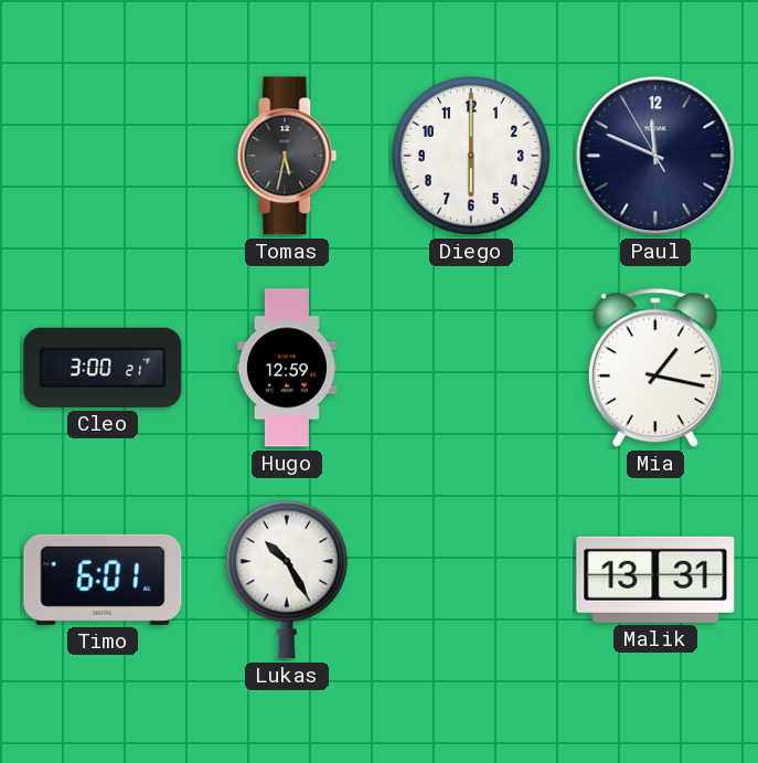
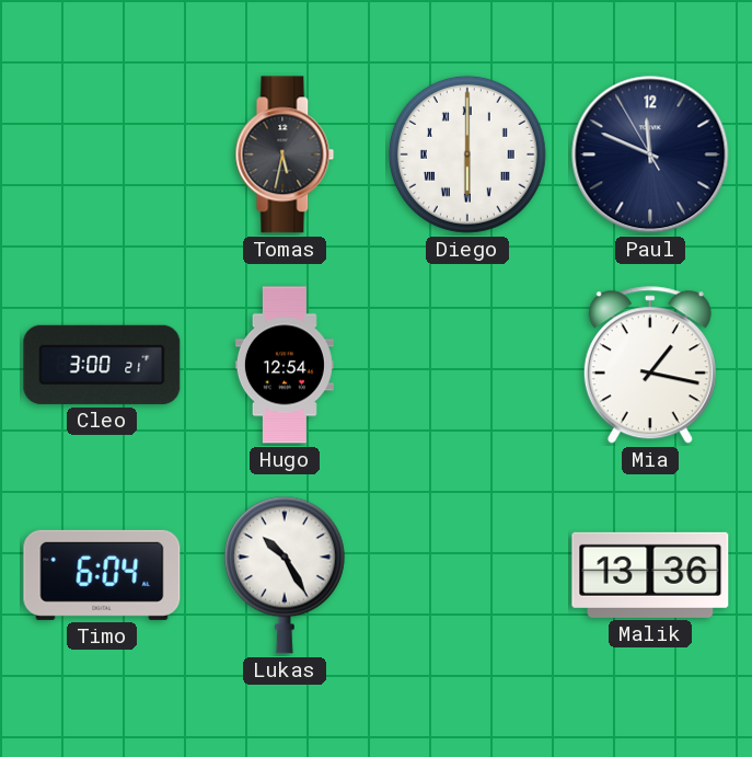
Diego numerals: Arabic -> Roman (467, 154)
Hugo: 12:59 -> 12:54 (285, 365)
Timo: 6:01 -> 6:04 (102, 575)
Malik: 13:31 -> 13:36 (650, 575)
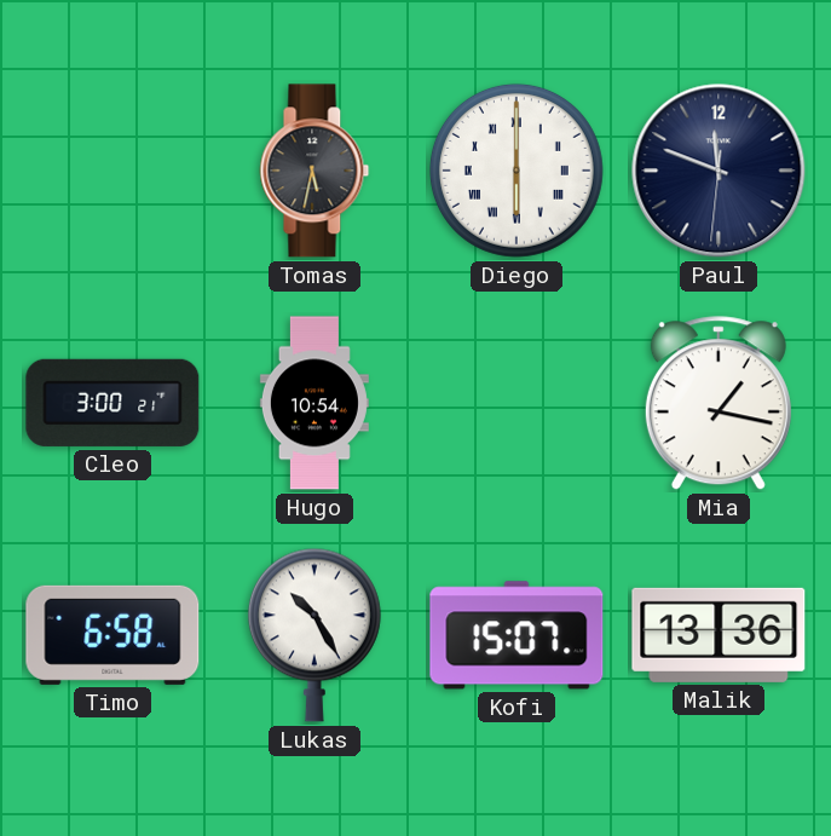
Paul: 11:48:55 -> 11:48:31 (719, 171)
Hugo: 12:54 -> 10:54 (314, 403)
Timo: 6:04 -> 6:58 (112, 635)
Kofi: none -> 15:07 (517, 635)
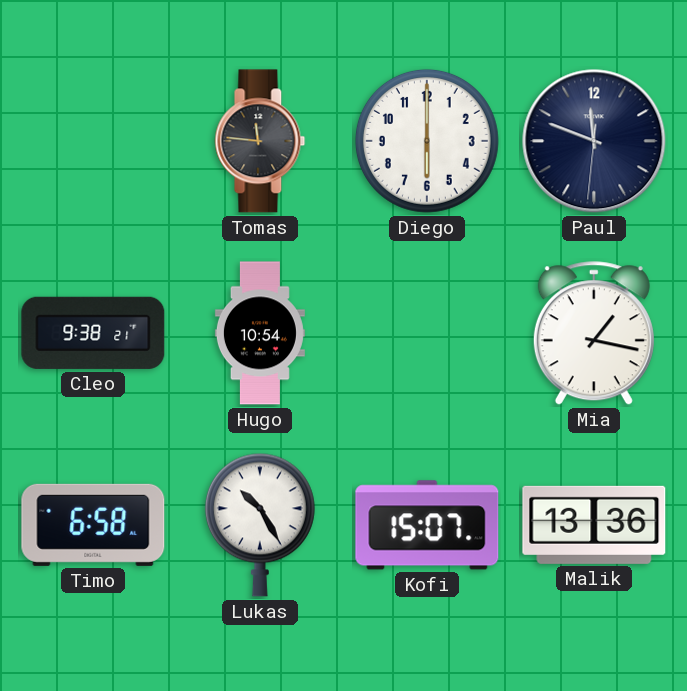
Tomas: 5:32 -> 11:46 (260, 141)
Diego numerals: Roman -> Arabic (427, 141)
Cleo: 3:00 -> 9:38 (93, 333)
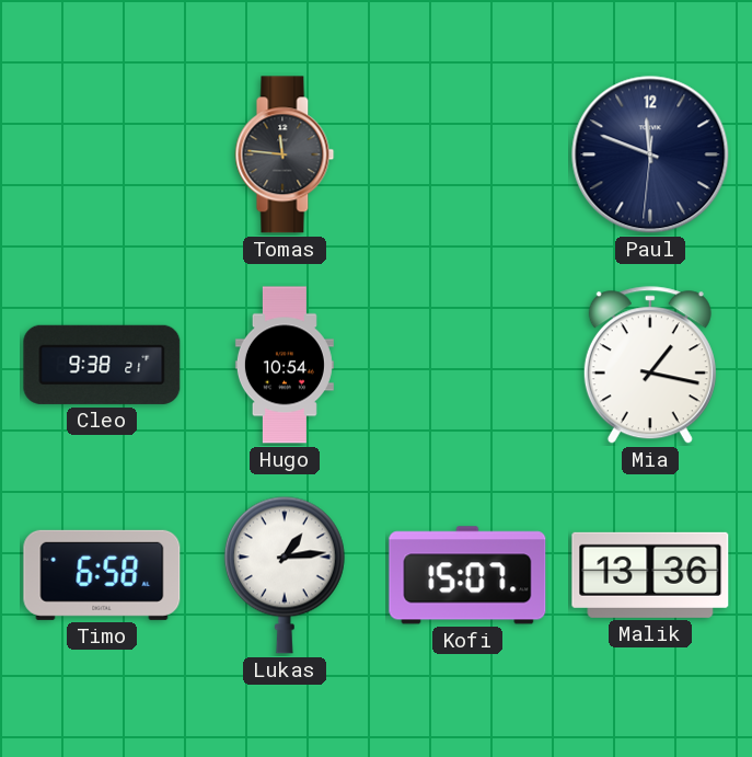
Diego: 6:00 -> none (427, 141)
Lukas: 10:25 -> 1:14 (285, 575)
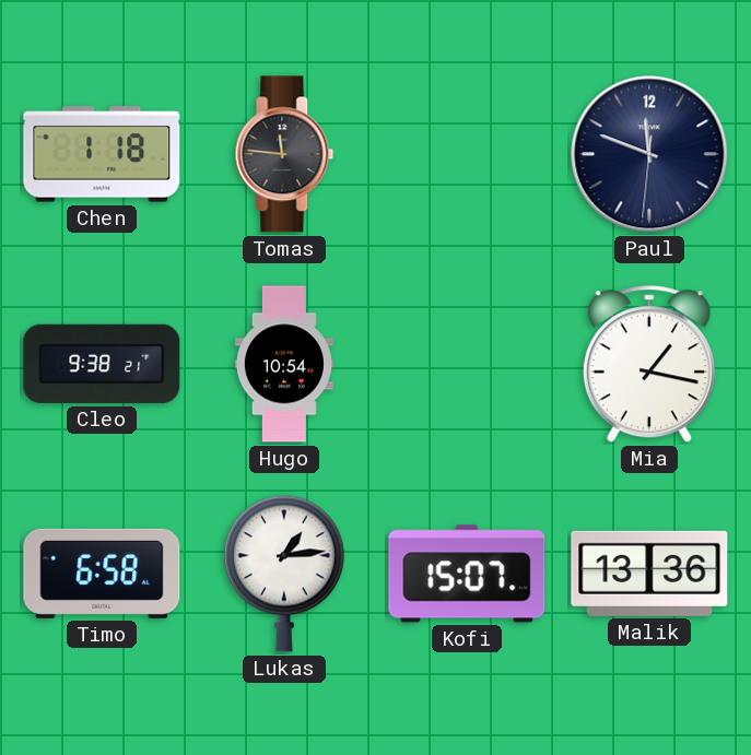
Chen: none -> 1:18 (102, 154)
